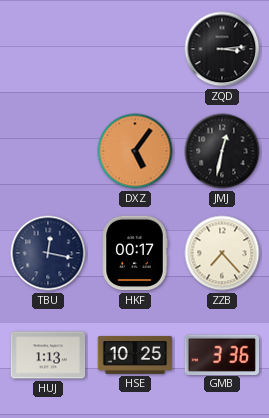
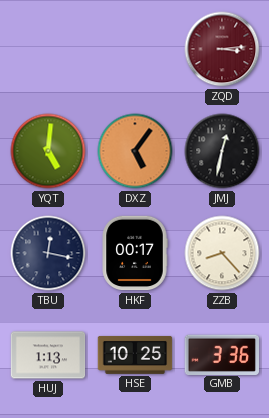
ZQD dial: black -> burgundy (222, 49)
YQT: none -> 5:01 (48, 151)
ZZB: 7:23 -> 8:23 (222, 253)
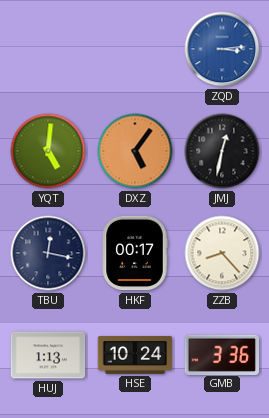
ZQD dial: burgundy -> blue (222, 49)
HSE: 10:25 -> 10:24 (135, 355)
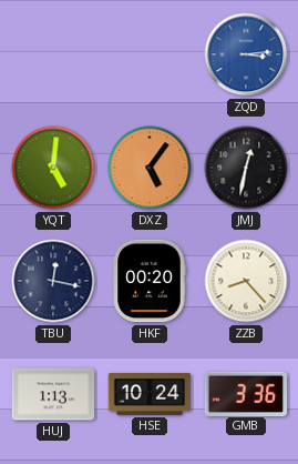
HKF: 00:17 -> 00:20 (150, 281)
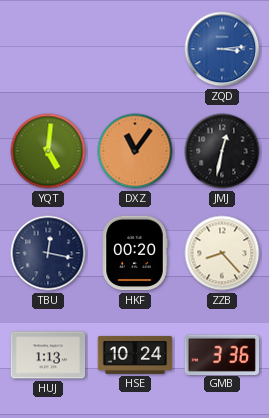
DXZ: 5:06 -> 11:06 (135, 151)
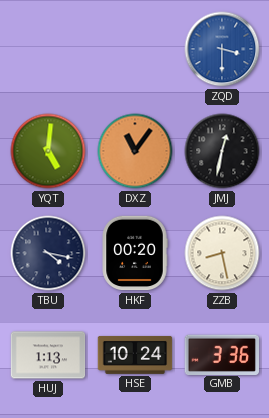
ZQD: 3:14 -> 3:30 (222, 49)
TBU: 12:17 -> 4:17 (48, 253)
ZZB: 8:23 -> 8:28 (222, 253)
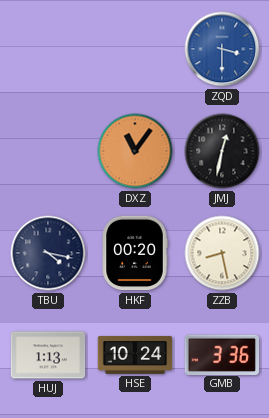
YQT: 5:01 -> none (48, 151)
